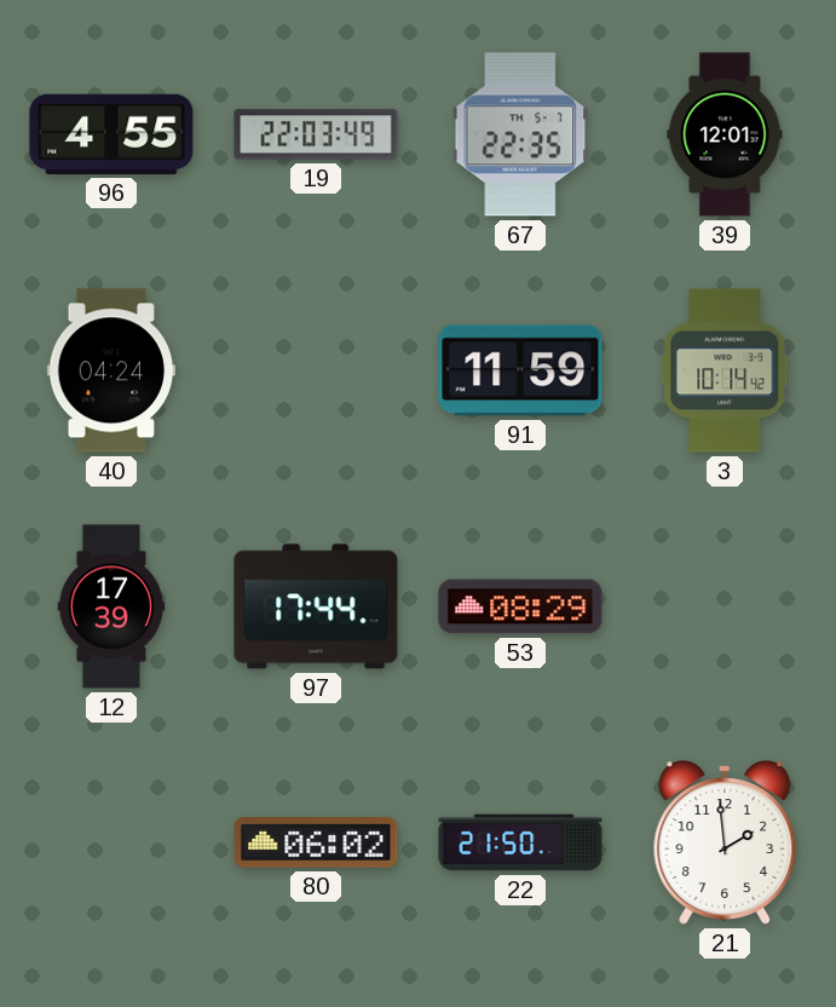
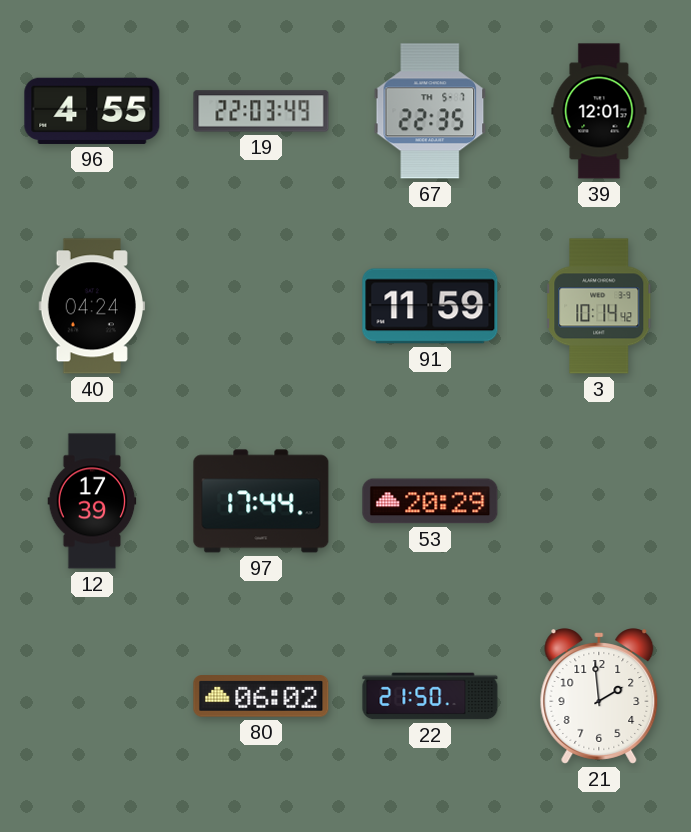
53: 08:29 -> 20:29 (430, 501)
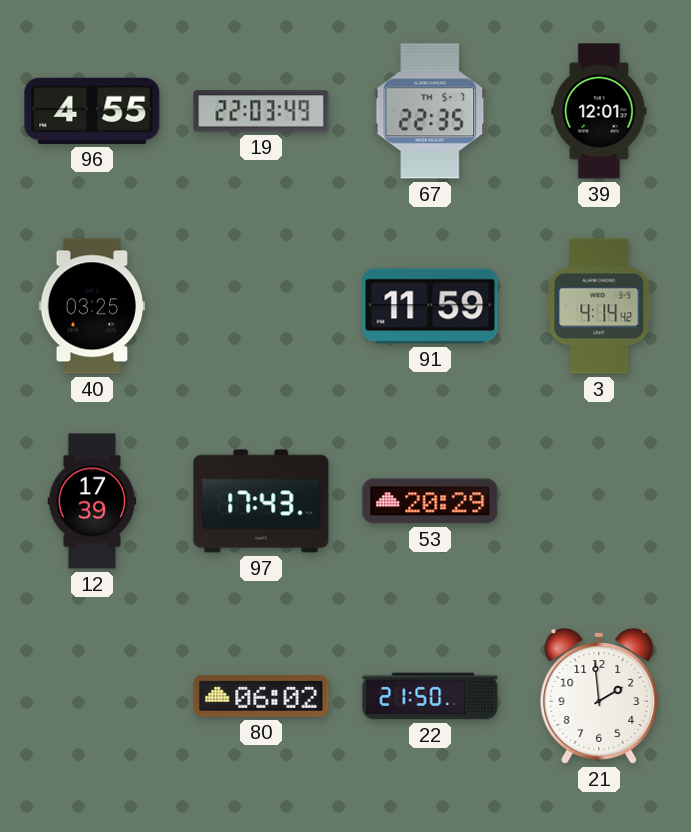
40: 04:24 -> 03:25 (91, 306)
3: 10:14 -> 4:14 (600, 306)
97: 17:44 -> 17:43 (261, 501)
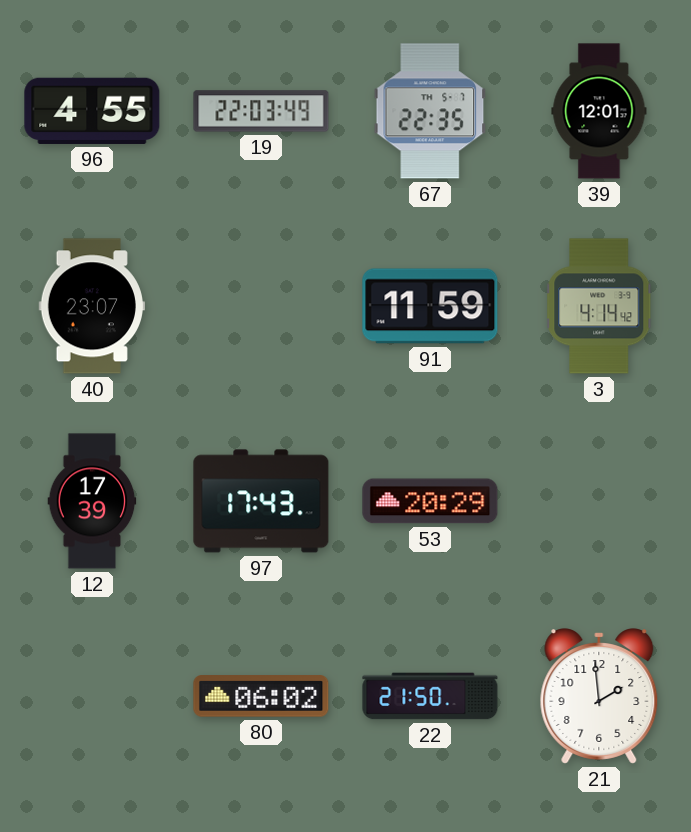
40: 03:25 -> 23:07 (91, 306)
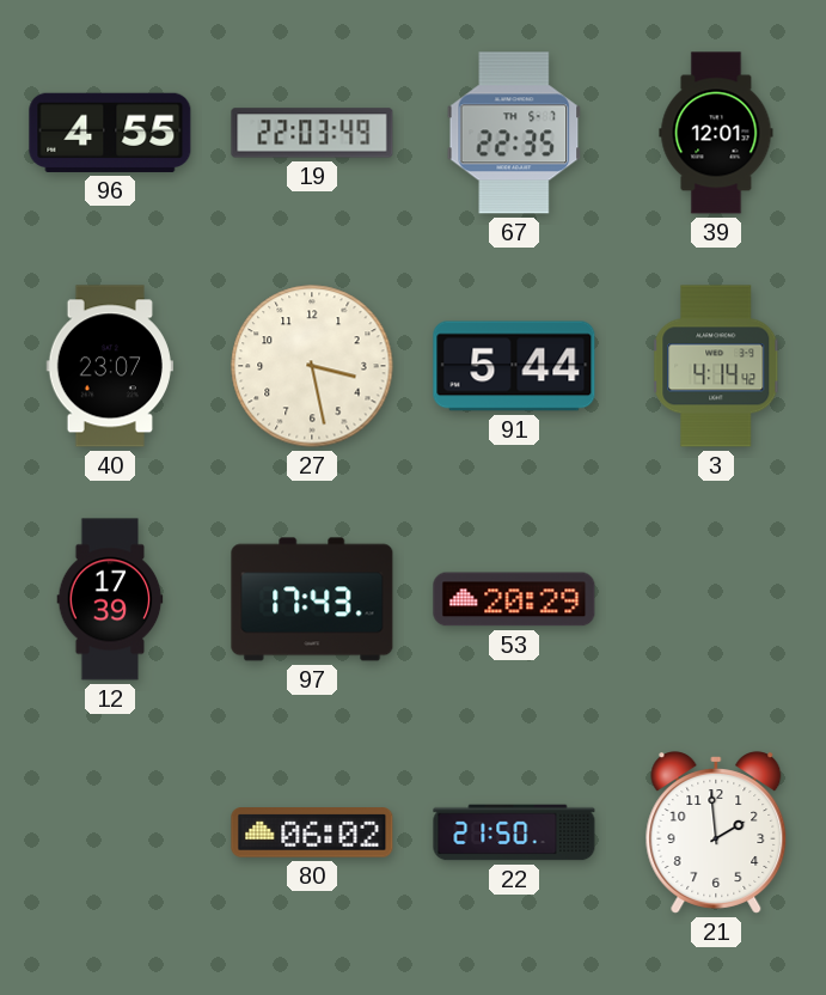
27: none -> 3:28 (312, 366)
91: 11:59 -> 5:44 (514, 366)
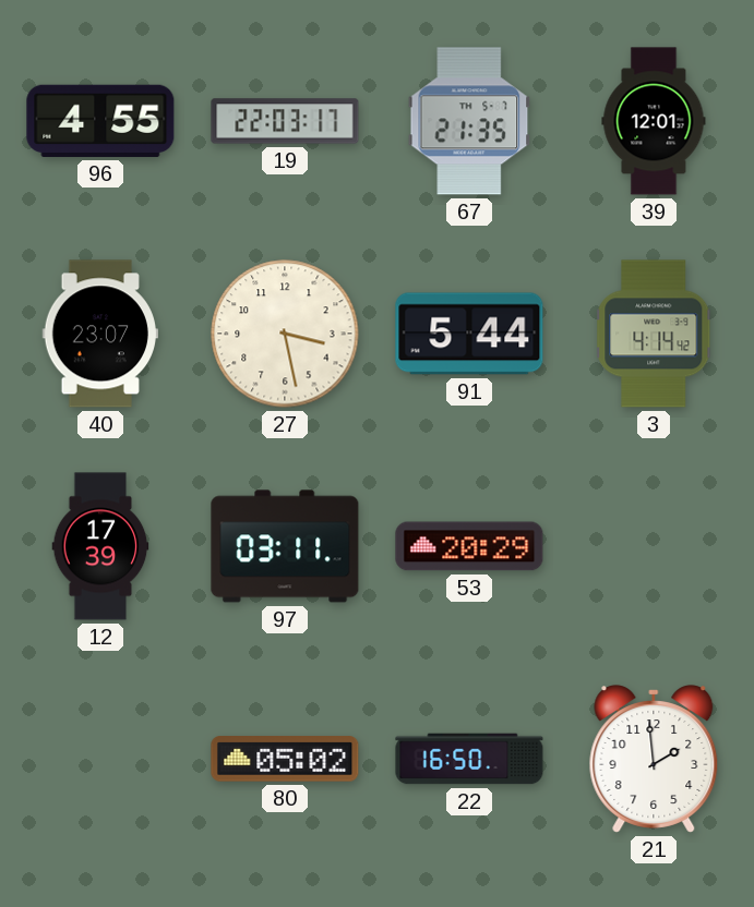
19: 22:03:49 -> 22:03:17 (285, 121)
67: 22:35 -> 21:35 (469, 121)
97: 17:43 -> 03:11 (285, 546)
80: 06:02 -> 05:02 (285, 759)
22: 21:50 -> 16:50 (469, 759)
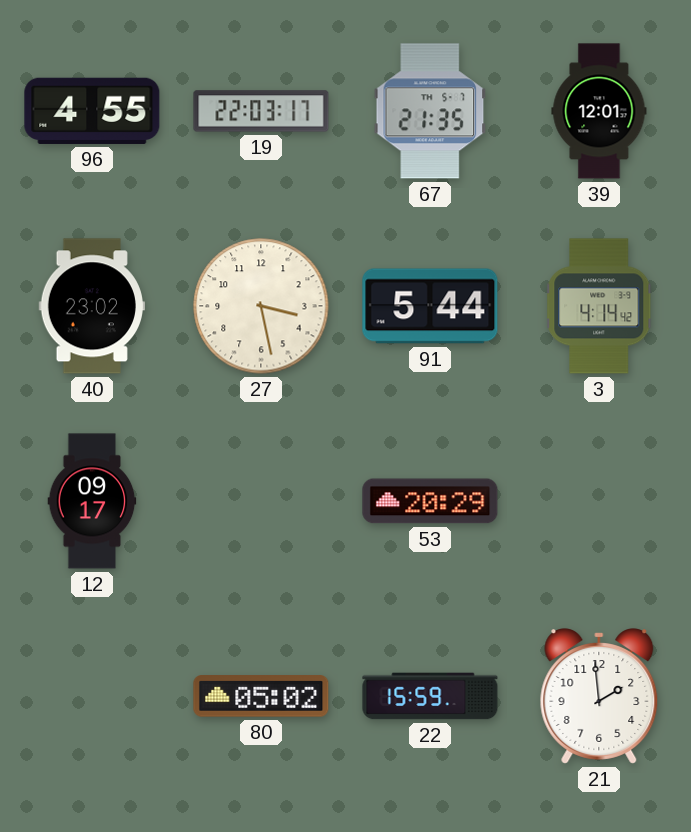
40: 23:07 -> 23:02 (91, 306)
12: 17:39 -> 09:17 (92, 501)
97: 03:11 -> none (285, 546)
22: 16:50 -> 15:59 (430, 696)
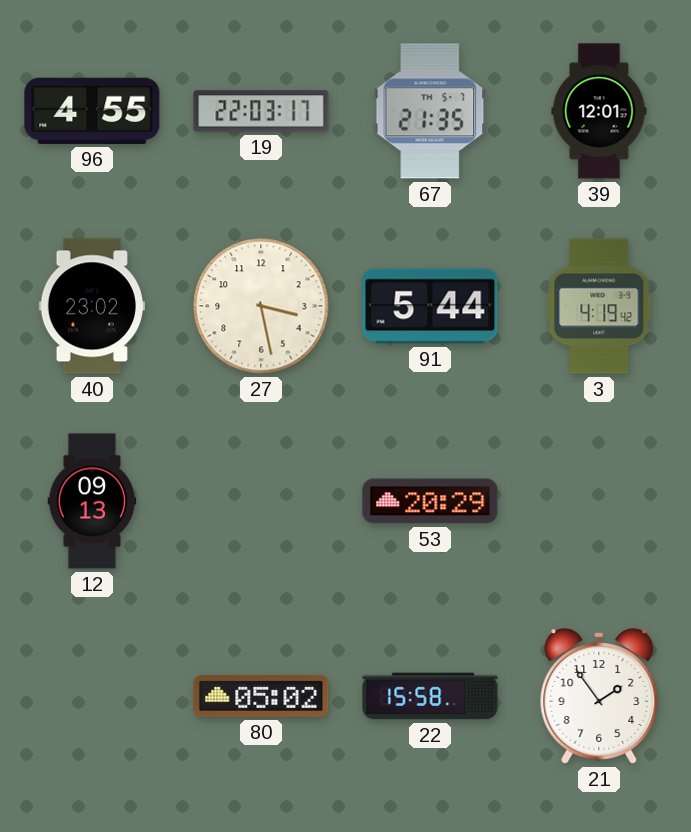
3: 4:14 -> 4:19 (600, 306)
12: 09:17 -> 09:13 (92, 501)
22: 15:59 -> 15:58 (430, 696)
21: 1:59 -> 1:54 (599, 696)
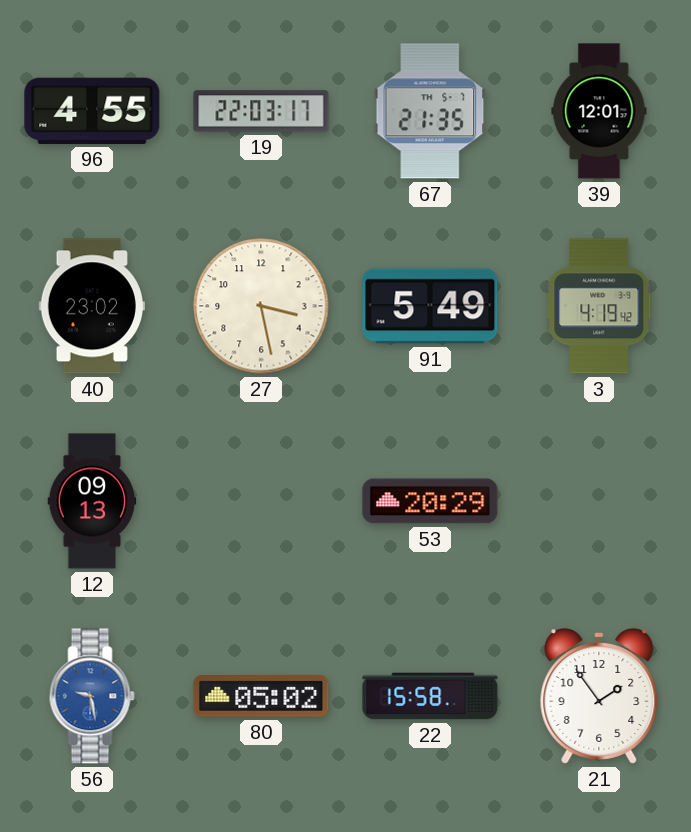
91: 5:44 -> 5:49 (430, 306)
56: none -> 9:28 (92, 696)
